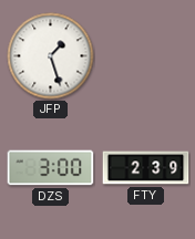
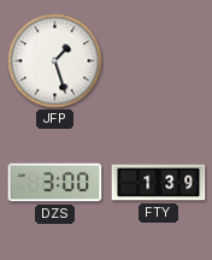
FTY: 2:39 -> 1:39 (159, 183)
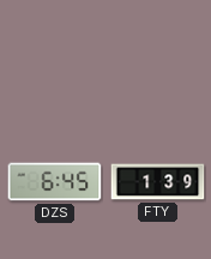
JFP: 1:27 -> none (55, 61)
DZS: 3:00 -> 6:45 (55, 182)
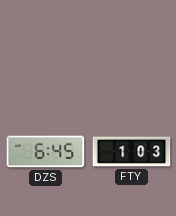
FTY: 1:39 -> 1:03 (132, 152)
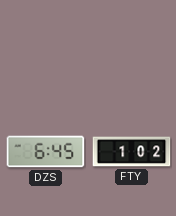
FTY: 1:03 -> 1:02 (132, 152)
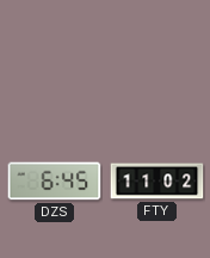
FTY: 1:02 -> 11:02 (157, 182)
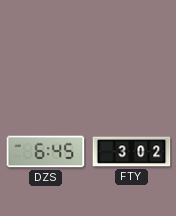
FTY: 11:02 -> 3:02 (132, 152)
